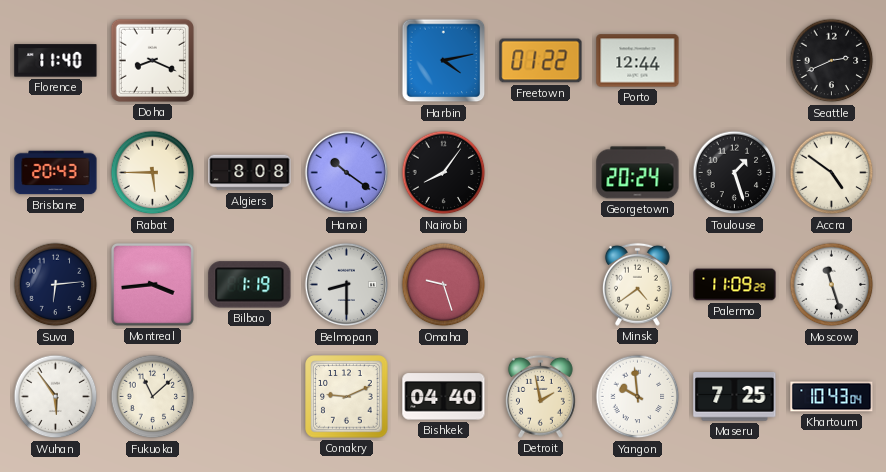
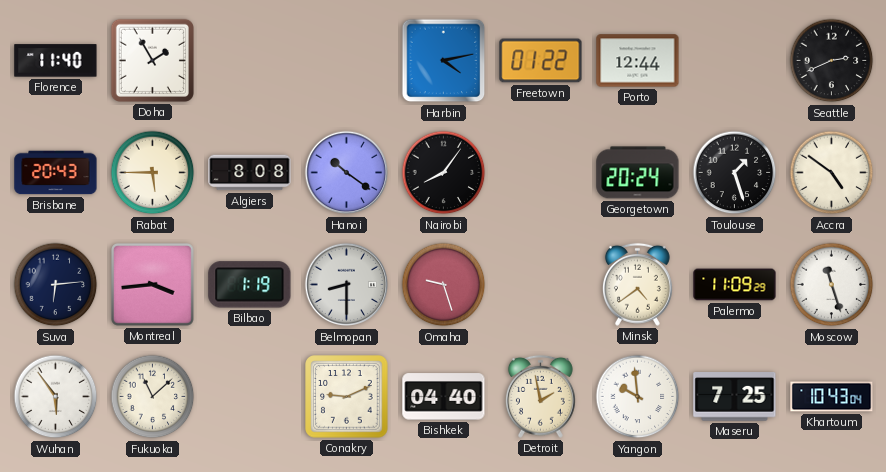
Doha: 8:19 -> 1:55 (152, 60)
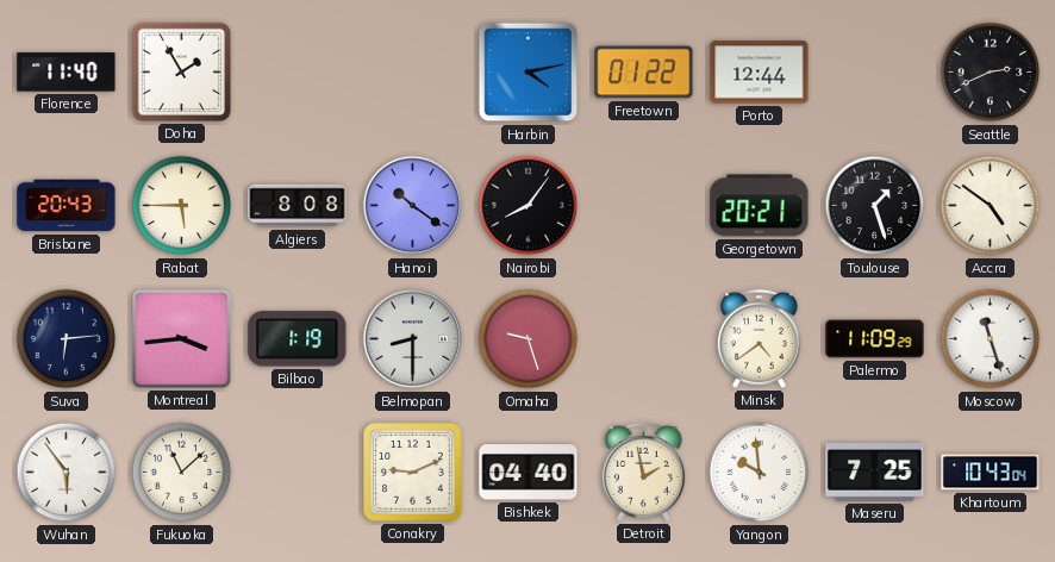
Georgetown: 20:24 -> 20:21 (760, 206)
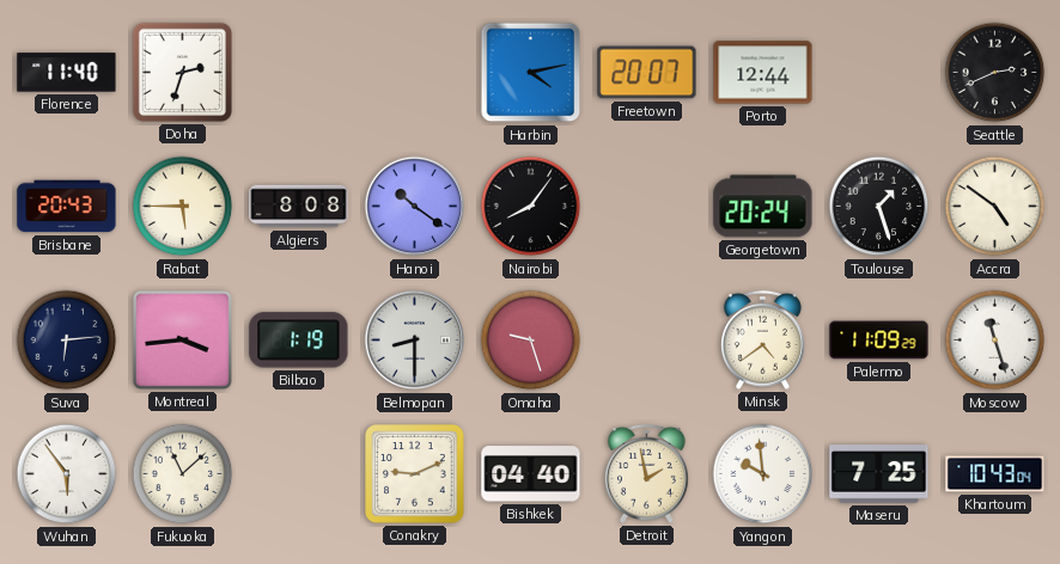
Doha: 1:55 -> 2:33 (182, 72)
Freetown: 01:22 -> 20:07 (647, 73)
Georgetown: 20:21 -> 20:24 (763, 207)
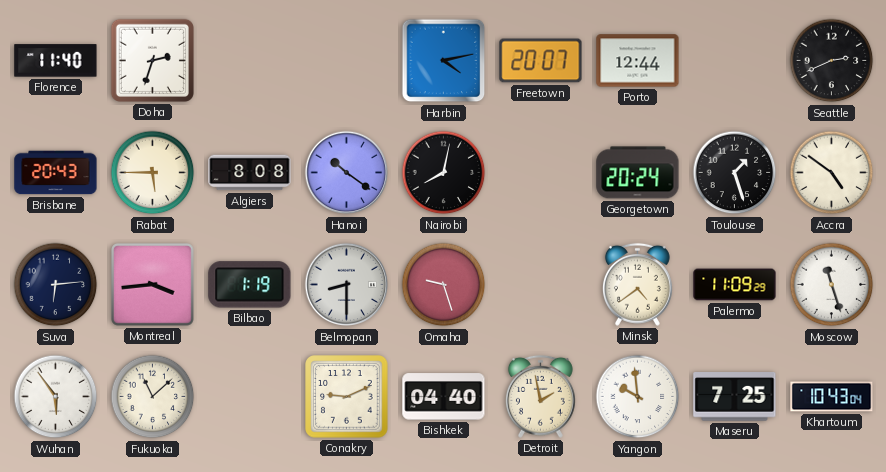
Nairobi: 8:06 -> 8:02 (444, 173)
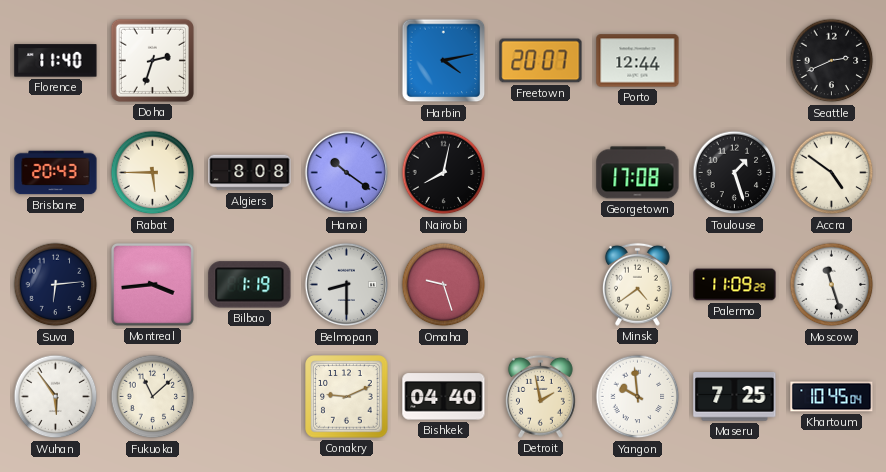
Georgetown: 20:24 -> 17:08 (638, 173)
Khartoum: 10:43 -> 10:45 (832, 397)
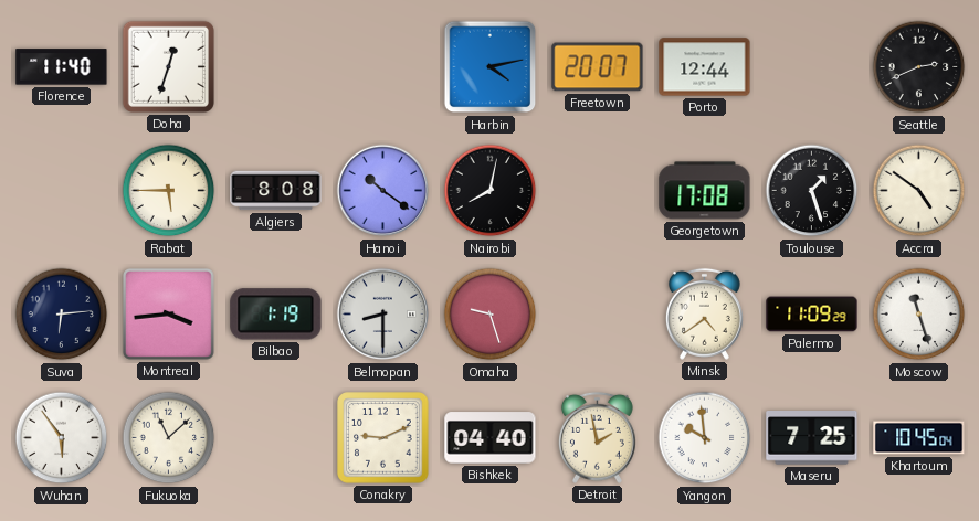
Doha: 2:33 -> 12:33 (168, 66)
Brisbane: 20:43 -> none (56, 173)
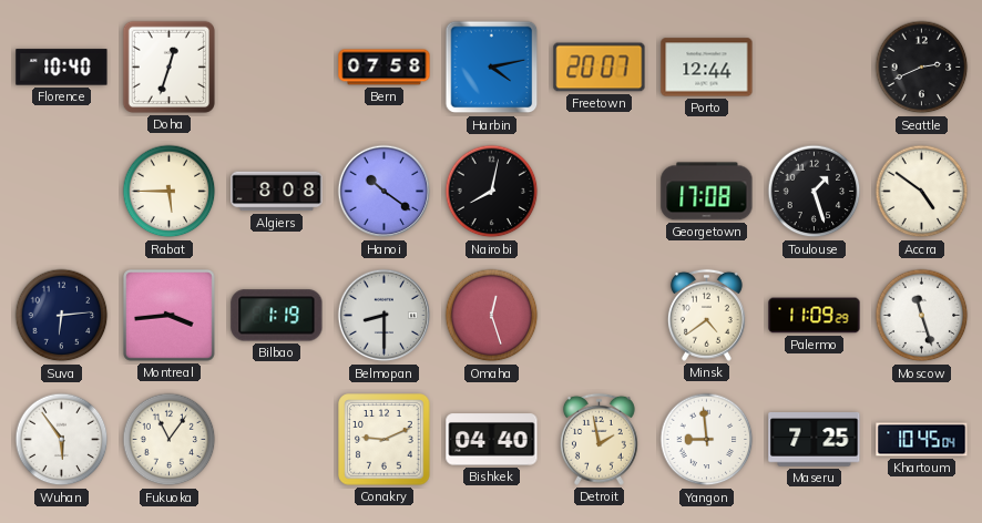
Florence: 11:40 -> 10:40 (62, 68)
Bern: none -> 07:58 (385, 68)
Omaha: 9:27 -> 12:27 (492, 316)
Fukuoka: 11:08 -> 11:06 (170, 440)
Yangon: 9:59 -> 8:59 (707, 440)
